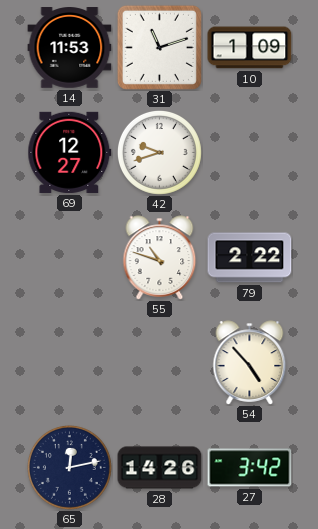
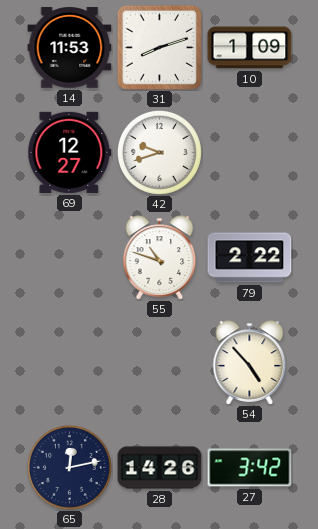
31: 11:12 -> 8:12 (159, 47)
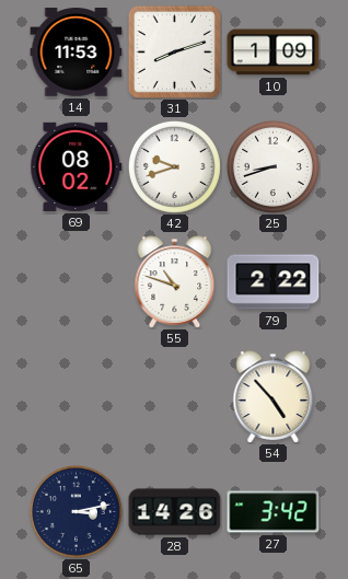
69: 12:27 -> 08:02 (77, 166)
25: none -> 8:42 (272, 166)
65: 12:13 -> 3:13 (76, 511)
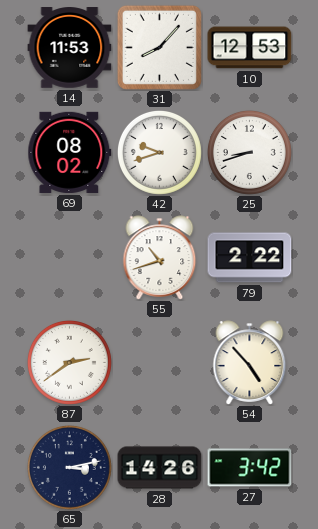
31: 8:12 -> 8:07 (159, 47)
10: 1:09 -> 12:53 (250, 48)
55: 10:48 -> 10:42 (160, 258)
87: none -> 2:39 (69, 362)
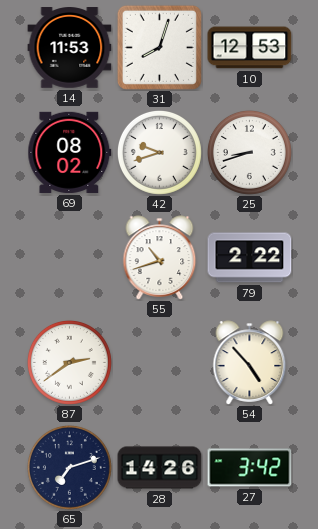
31: 8:07 -> 8:03 (159, 47)
65: 3:13 -> 7:12 (69, 467)
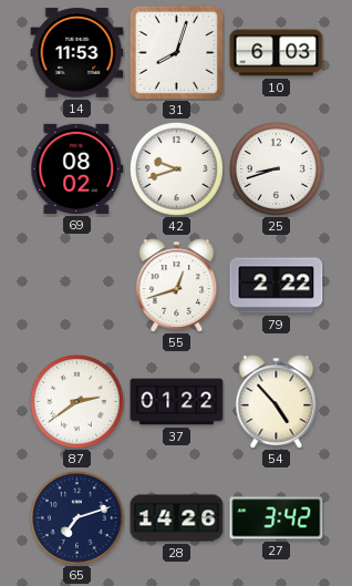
10: 12:53 -> 6:03 (277, 53)
55: 10:42 -> 12:42 (177, 286)
37: none -> 01:22 (177, 402)
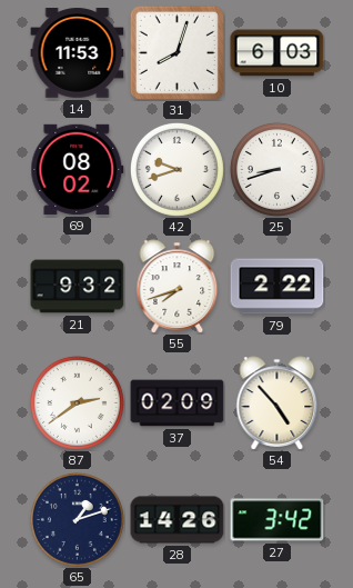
21: none -> 9:32 (78, 287)
55: 12:42 -> 7:42 (178, 287)
37: 01:22 -> 02:09 (178, 403)
65: 7:12 -> 1:12 (77, 519)
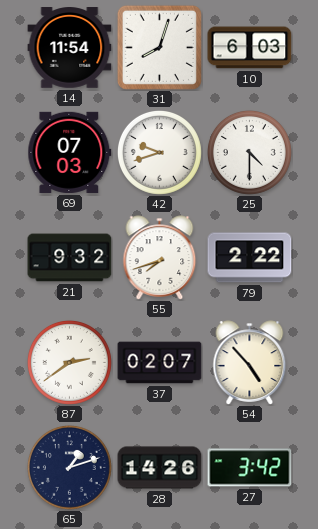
14: 11:53 -> 11:54 (70, 48)
69: 08:02 -> 07:03 (70, 152)
25: 8:42 -> 4:30 (249, 152)
37: 02:09 -> 02:07 (160, 363)
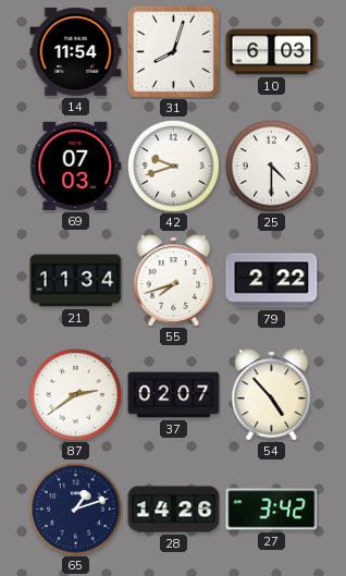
21: 9:32 -> 11:34 (76, 281)
